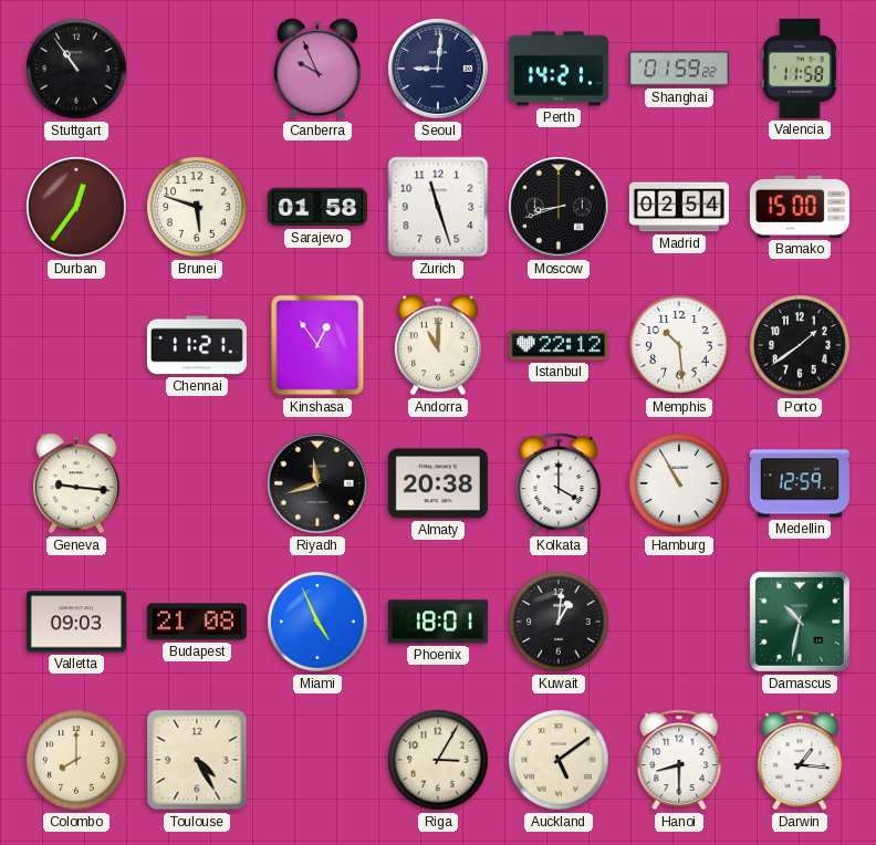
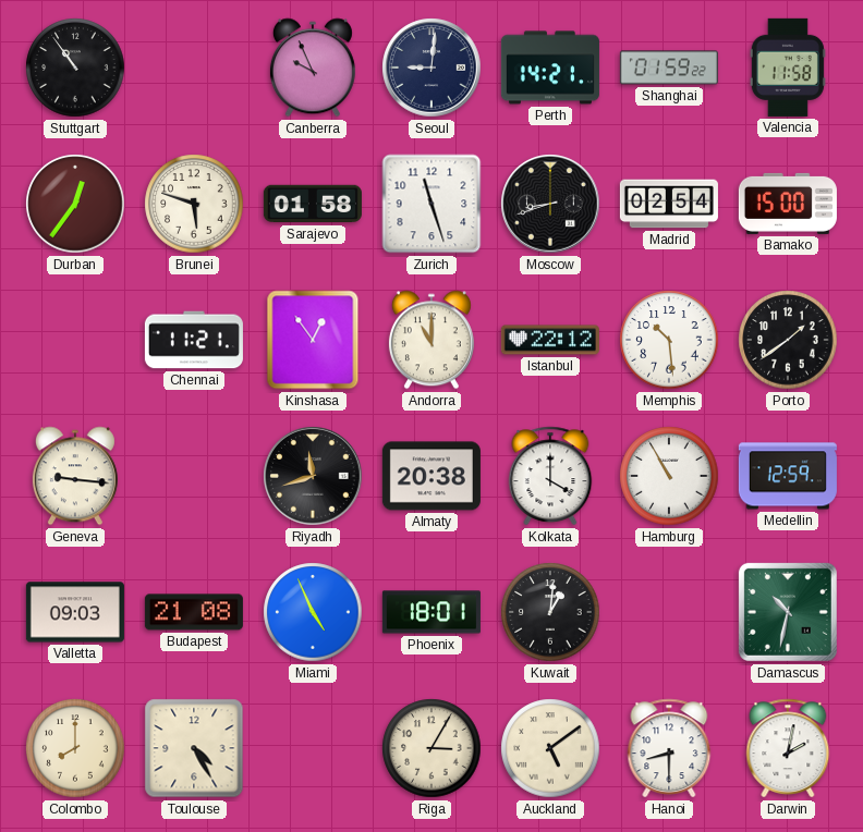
Darwin: 1:16 -> 2:02 (788, 748)
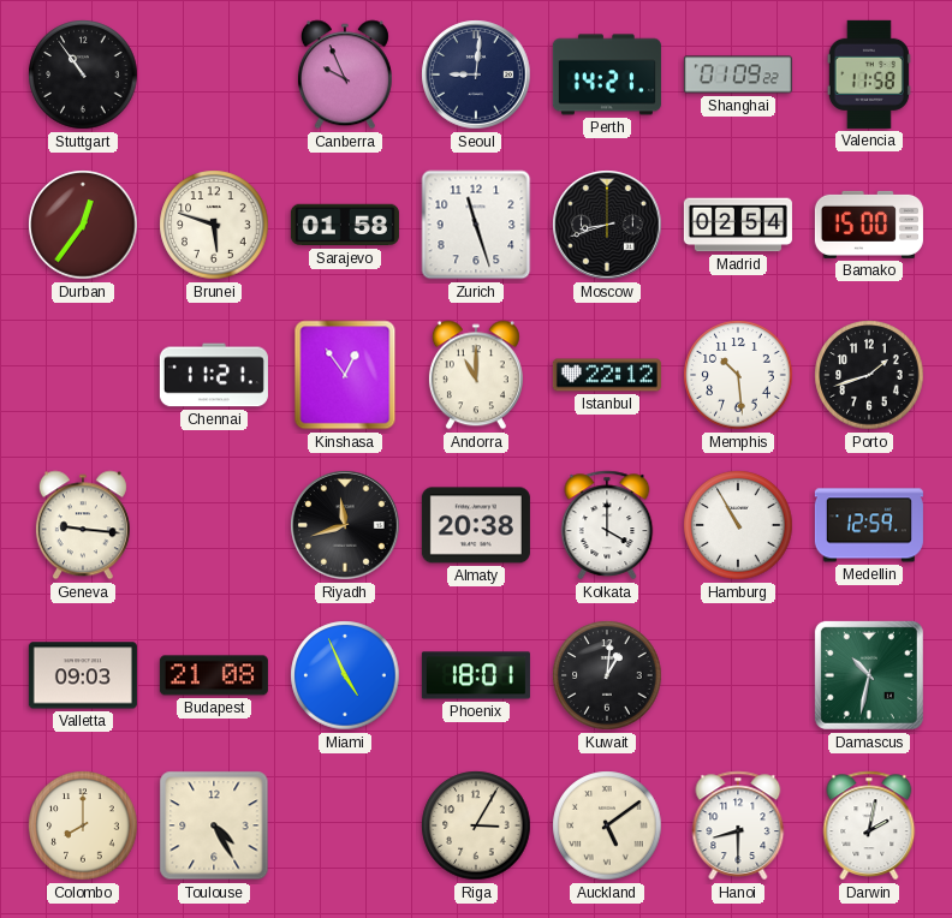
Shanghai: 01:59 -> 01:09 (738, 74)
Porto: 1:39 -> 1:42 (869, 375)
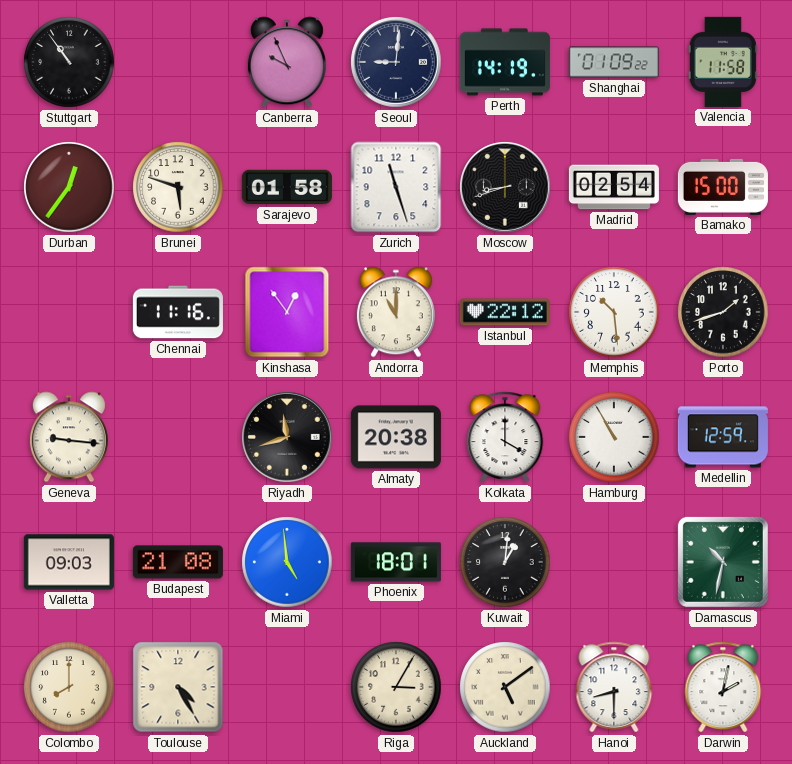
Perth: 14:21 -> 14:19 (505, 62)
Chennai: 11:21 -> 11:16 (178, 312)
Miami: 4:56 -> 4:59 (287, 562)
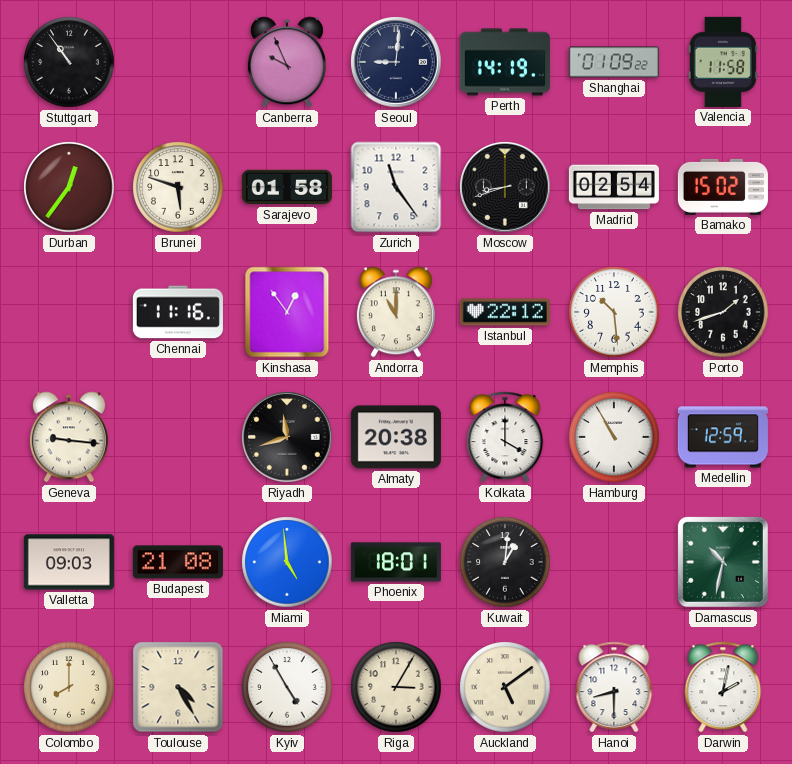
Zurich: 11:27 -> 11:24 (396, 187)
Bamako: 15:00 -> 15:02 (723, 187)
Kyiv: none -> 4:55 (287, 687)
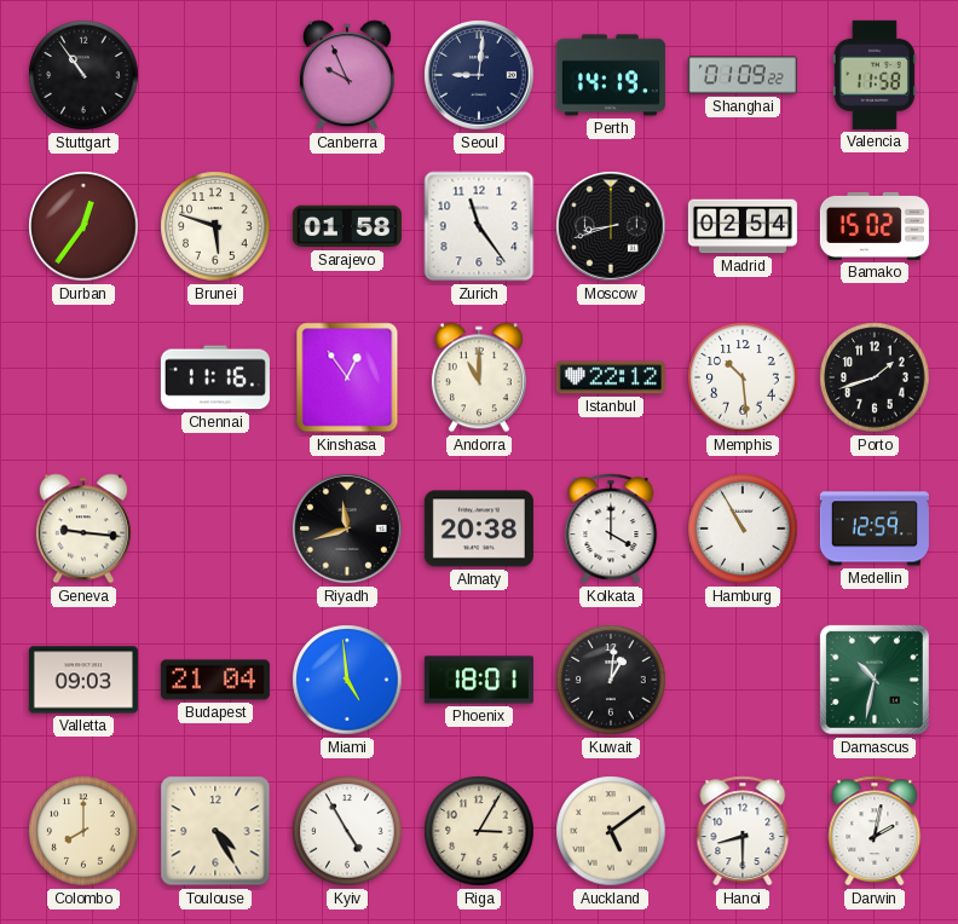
Budapest: 21:08 -> 21:04 (215, 680)
